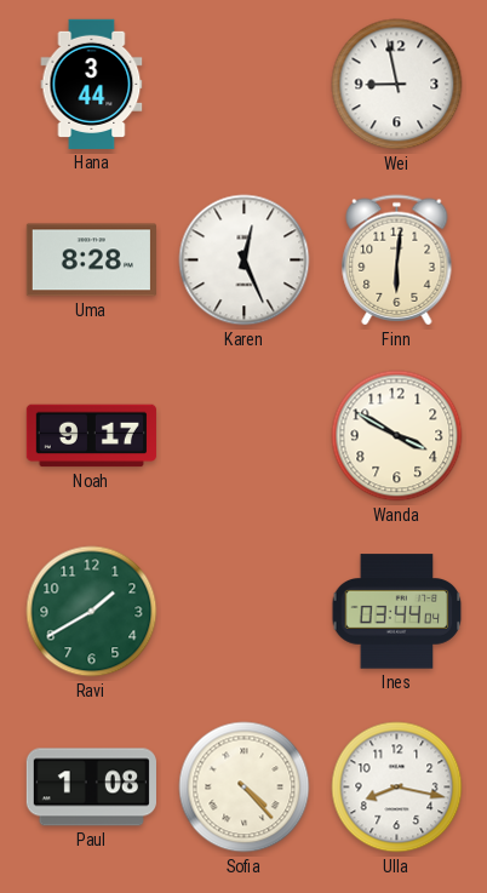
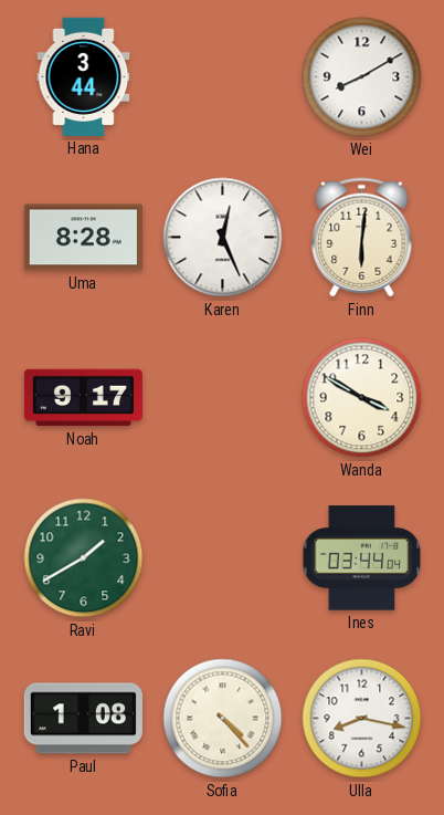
Wei: 8:58 -> 8:10 (362, 77)
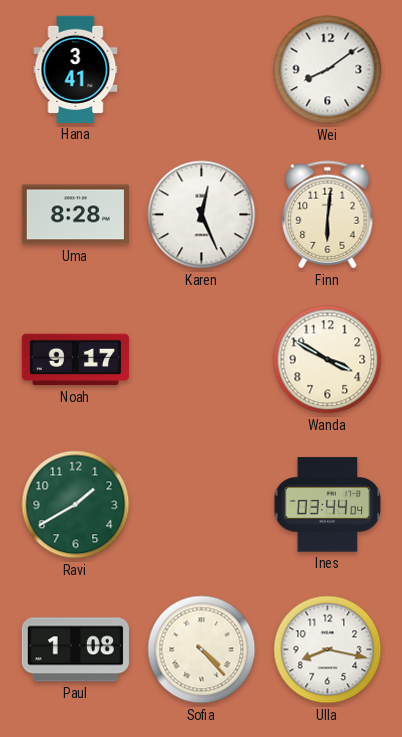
Hana: 3:44 -> 3:41 (76, 69)
Wei: 8:10 -> 8:09 (328, 70)
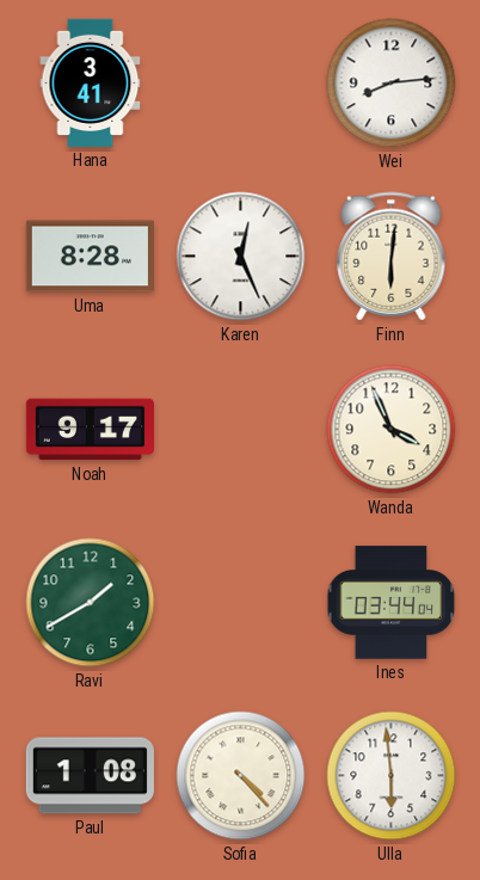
Wei: 8:09 -> 8:14 (392, 84)
Wanda: 3:50 -> 3:56 (392, 430)
Ulla: 8:17 -> 5:59 (392, 776)
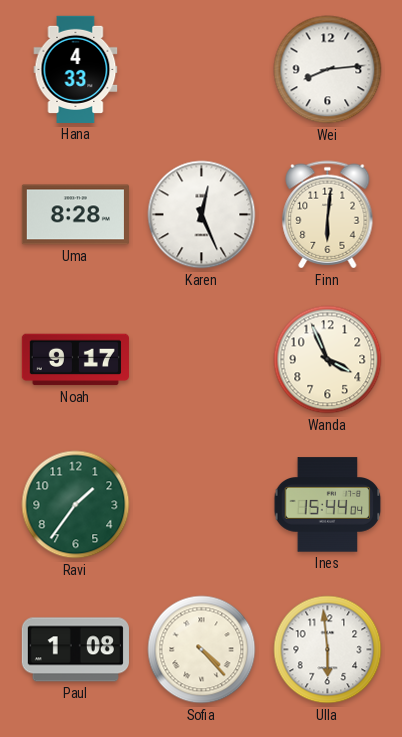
Hana: 3:41 -> 4:33 (76, 69)
Ravi: 1:40 -> 1:36 (76, 505)
Ines: 03:44 -> 15:44 (328, 505)
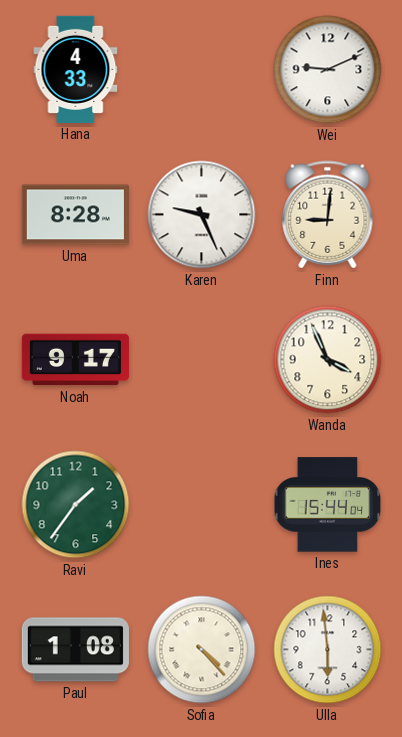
Wei: 8:14 -> 9:11 (328, 70)
Karen: 12:26 -> 9:26 (202, 215)
Finn: 6:01 -> 9:01 (328, 215)
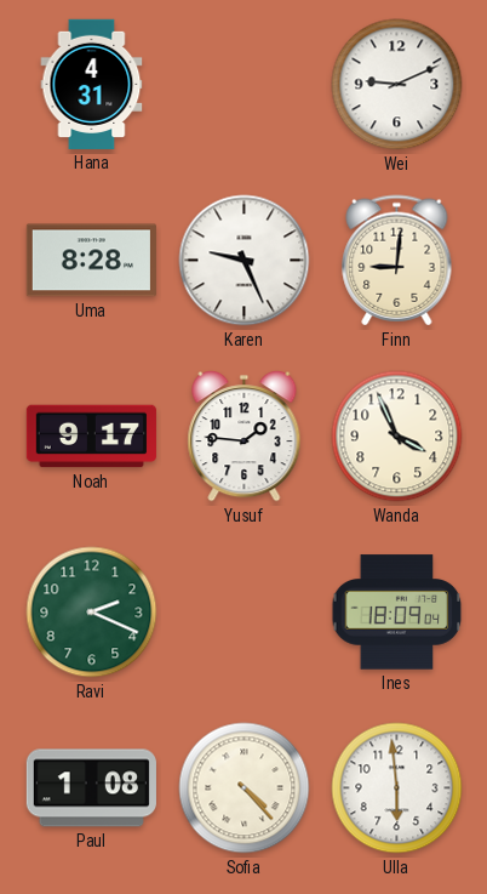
Hana: 4:33 -> 4:31 (92, 84)
Yusuf: none -> 1:46 (245, 437)
Ravi: 1:36 -> 2:19 (92, 613)
Ines: 15:44 -> 18:09 (397, 613)
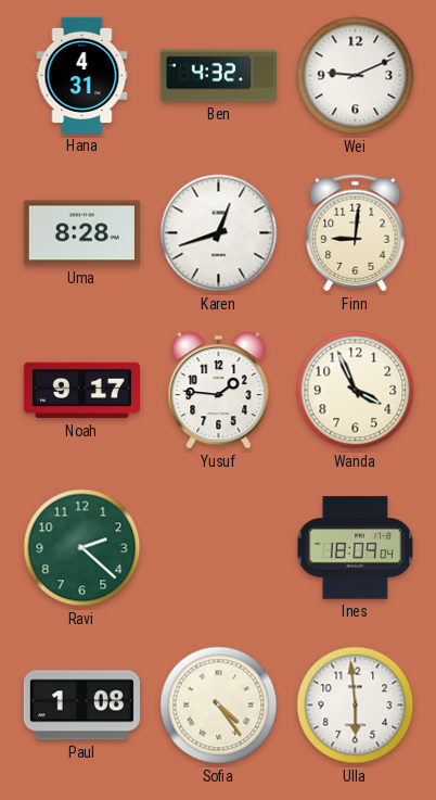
Ben: none -> 4:32 (218, 76)
Karen: 9:26 -> 12:42 (219, 233)
Ravi: 2:19 -> 2:22 (82, 548)
Sofia: 4:23 -> 4:24 (219, 706)
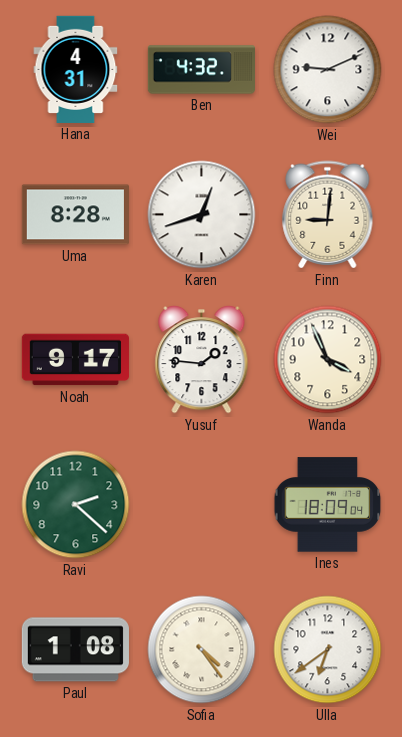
Ulla: 5:59 -> 6:39 (328, 650)
